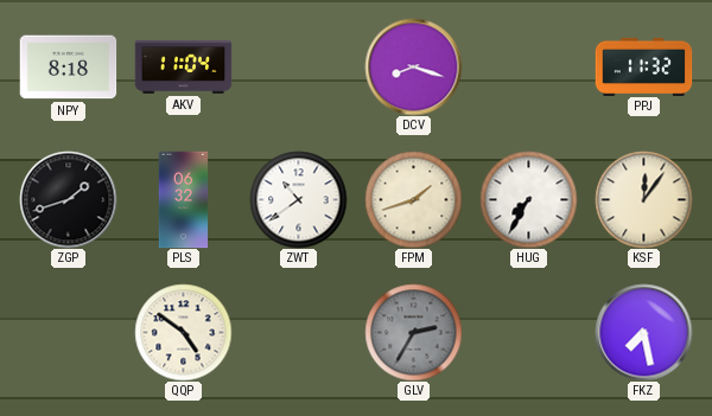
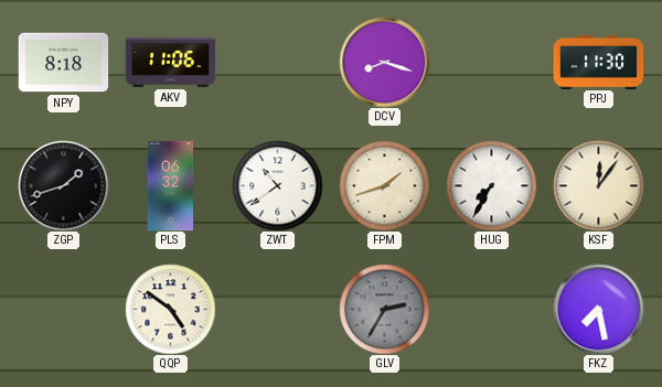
AKV: 11:04 -> 11:06 (170, 62)
PPJ: 11:32 -> 11:30 (598, 62)
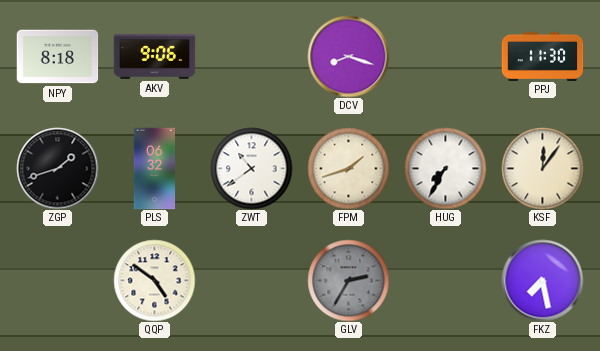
AKV: 11:06 -> 9:06 (154, 56)
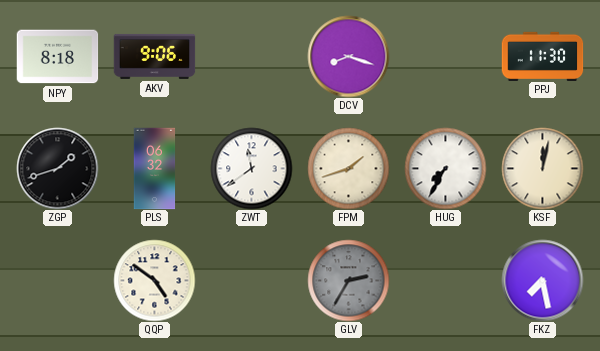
ZWT: 10:39 -> 11:39 (251, 168)
KSF: 12:06 -> 12:02 (542, 168)
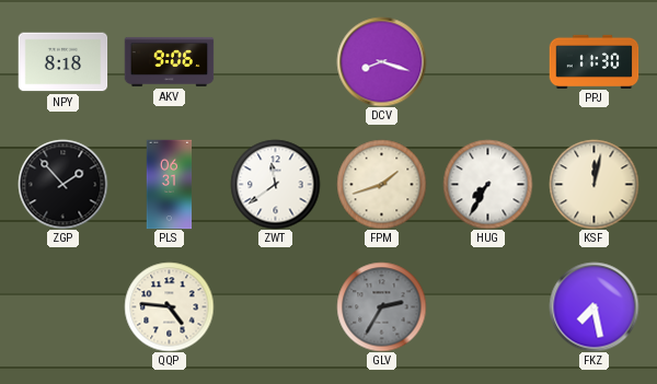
ZGP: 1:42 -> 1:53 (62, 184)
PLS: 06:32 -> 06:31 (170, 184)
QQP: 4:51 -> 4:46 (169, 306)
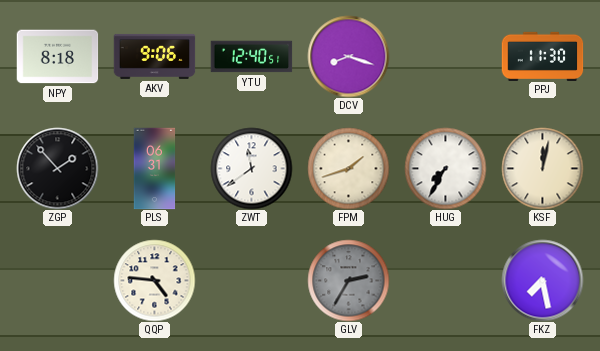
YTU: none -> 12:40 (251, 57)
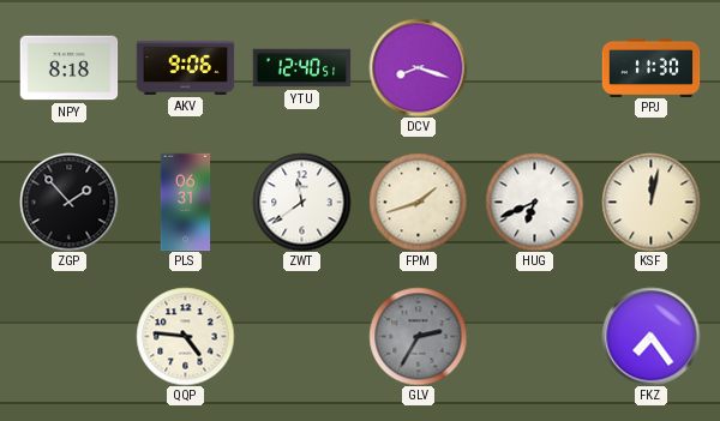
HUG: 7:35 -> 6:41 (534, 202)
FKZ: 7:28 -> 7:24 (650, 336)
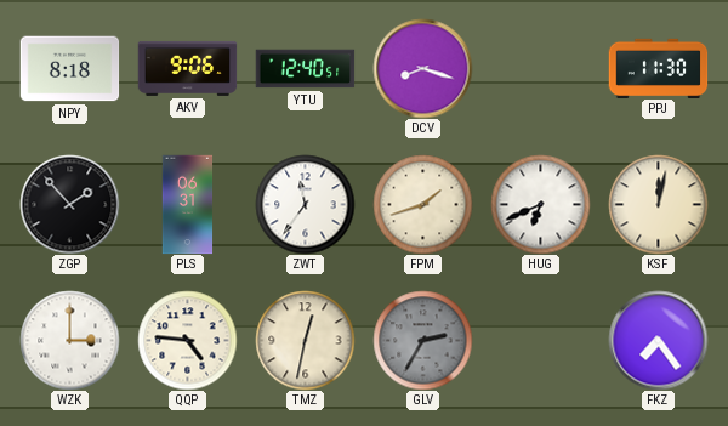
ZWT: 11:39 -> 11:36 (305, 204)
WZK: none -> 3:00 (69, 340)
TMZ: none -> 12:32 (305, 340)
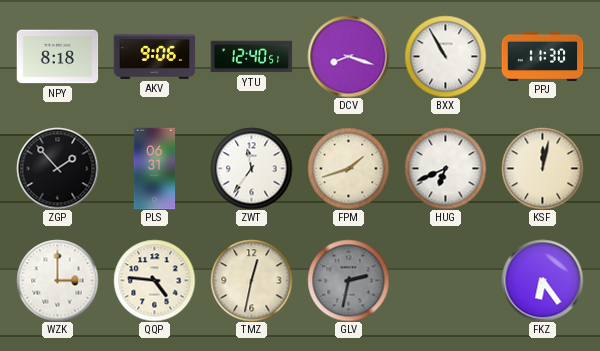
BXX: none -> 10:55 (445, 56)
GLV: 2:35 -> 2:32 (348, 280)
FKZ: 7:24 -> 6:24 (542, 280)
